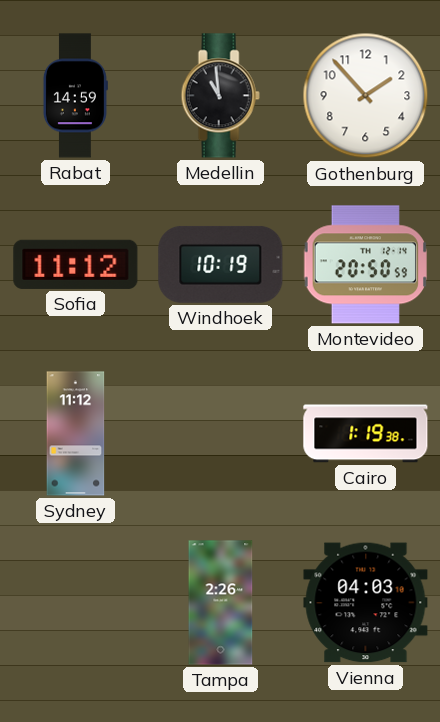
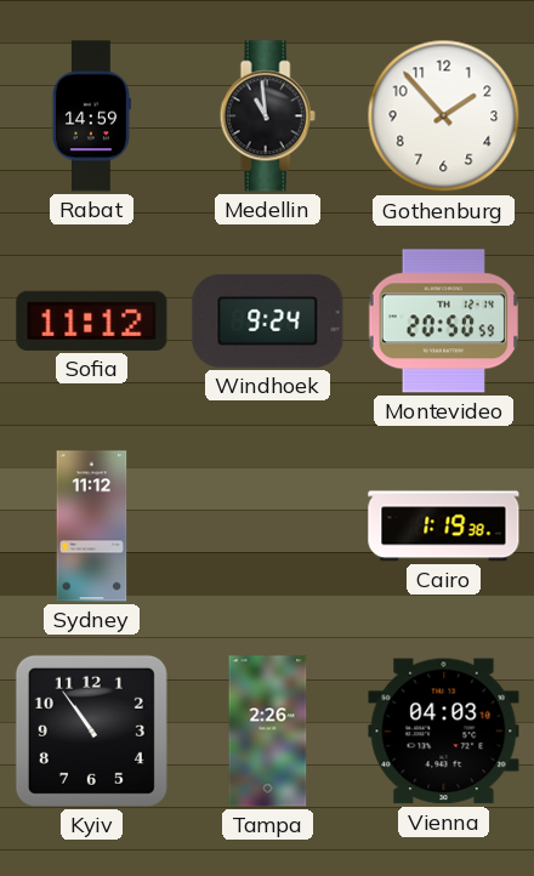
Windhoek: 10:19 -> 9:24 (268, 320)
Kyiv: none -> 10:54 (91, 730)
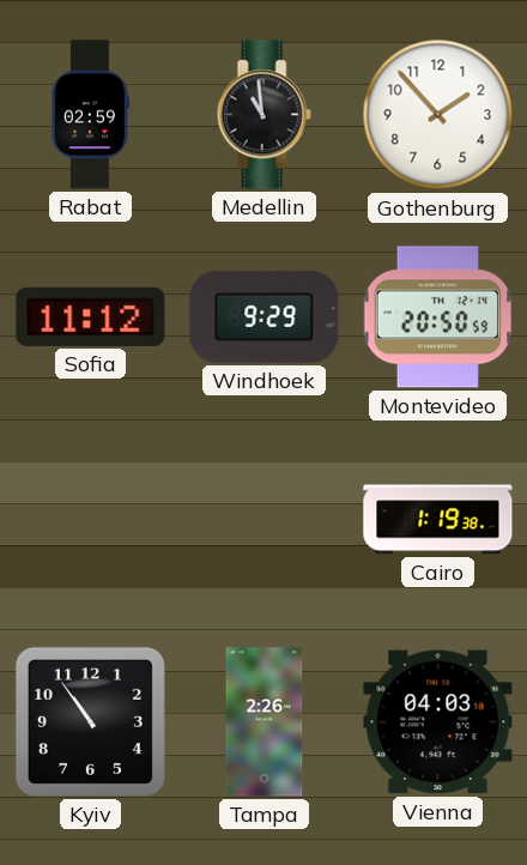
Rabat: 14:59 -> 02:59 (90, 115)
Windhoek: 9:24 -> 9:29 (265, 316)
Sydney: 11:12 -> none (92, 527)
